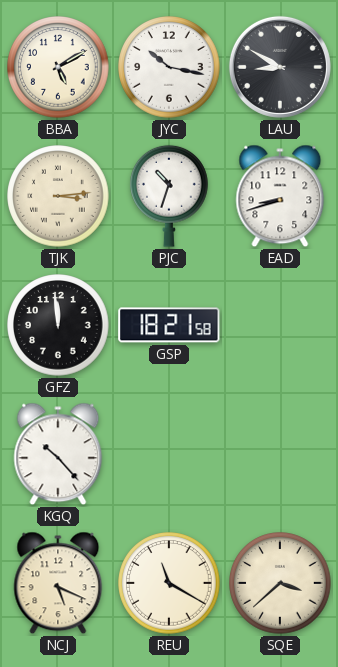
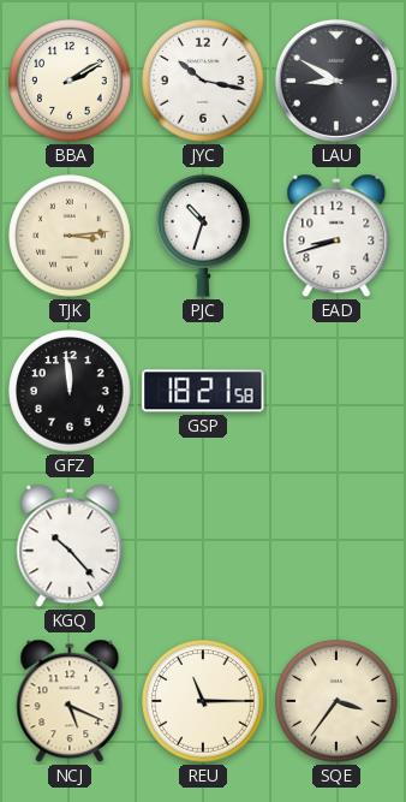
BBA: 5:10 -> 2:10 (70, 81)
REU: 11:20 -> 11:15 (203, 701)
SQE: 3:38 -> 3:36 (336, 701)
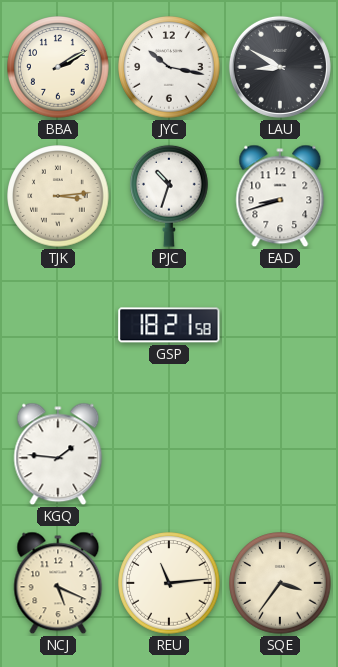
GFZ: 11:59 -> none (70, 391)
KGQ: 10:23 -> 1:46 (58, 454)
REU: 11:15 -> 11:14 (169, 583)
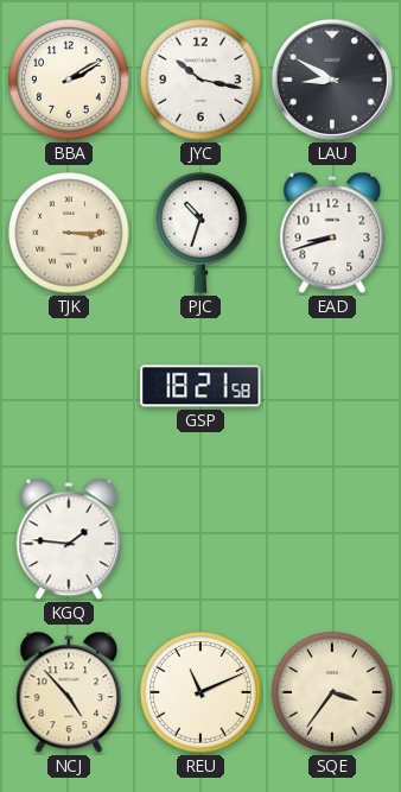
TJK: 3:14 -> 3:15 (69, 233)
NCJ: 5:19 -> 4:53 (69, 692)
REU: 11:14 -> 11:11 (200, 692)
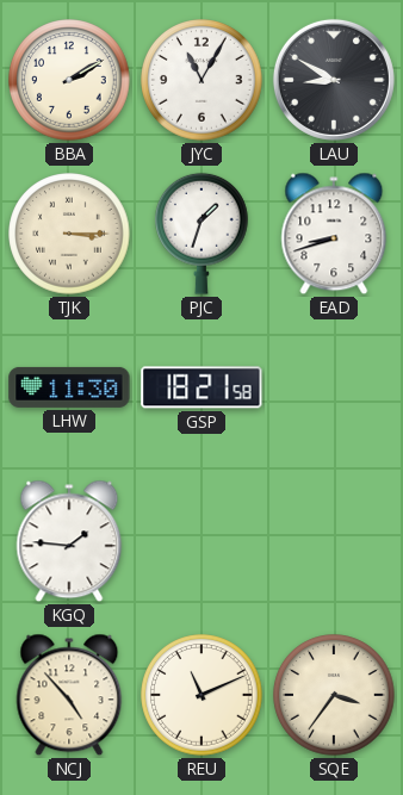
JYC: 10:17 -> 11:05 (201, 80)
PJC: 10:33 -> 1:33 (203, 234)
LHW: none -> 11:30 (69, 387)
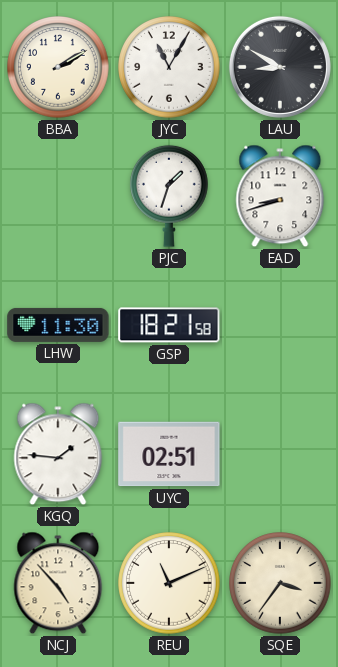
TJK: 3:15 -> none (69, 234)
UYC: none -> 02:51 (169, 454)
